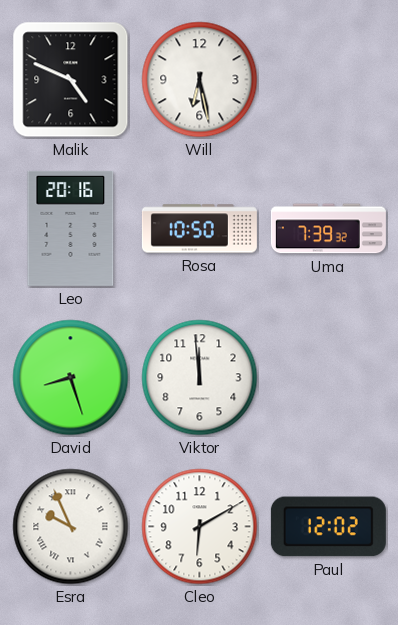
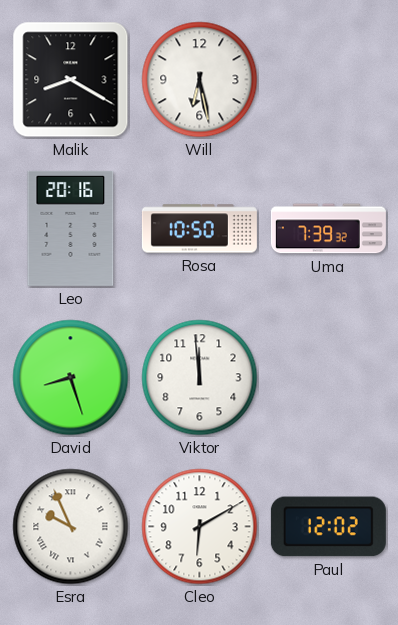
Malik: 4:49 -> 8:20 (71, 80)
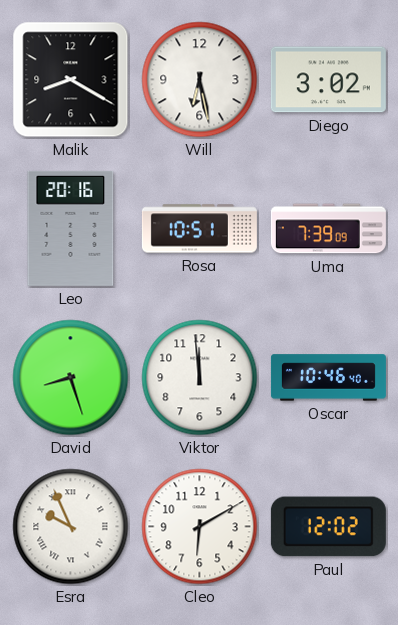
Diego: none -> 3:02 (328, 80)
Rosa: 10:50 -> 10:51 (199, 229)
Uma: 7:39:32 -> 7:39:09 (328, 229)
Oscar: none -> 10:46 (328, 378)
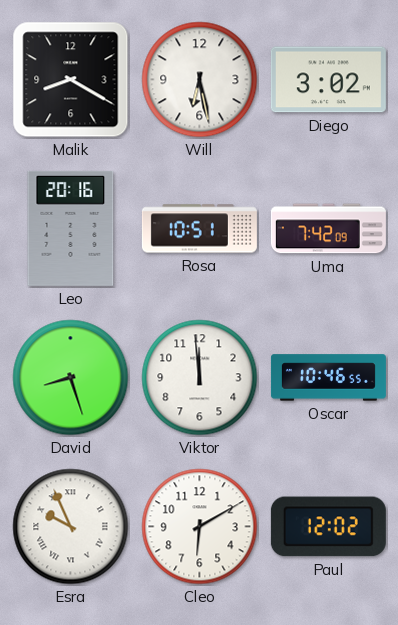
Uma: 7:39 -> 7:42 (328, 229)
Oscar: 10:46:40 -> 10:46:55 (328, 378)
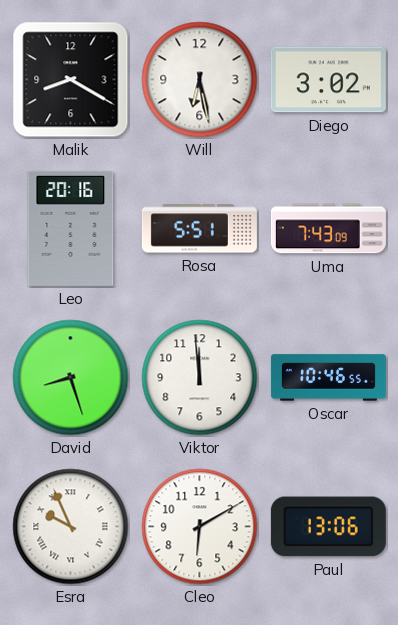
Rosa: 10:51 -> 5:51 (199, 229)
Uma: 7:42 -> 7:43 (328, 229)
Paul: 12:02 -> 13:06 (328, 527)
